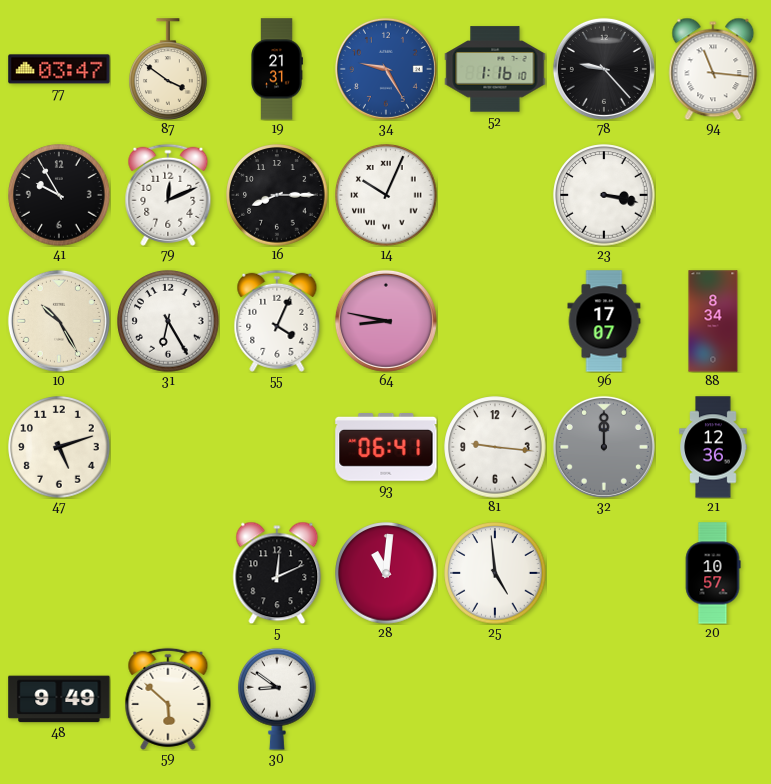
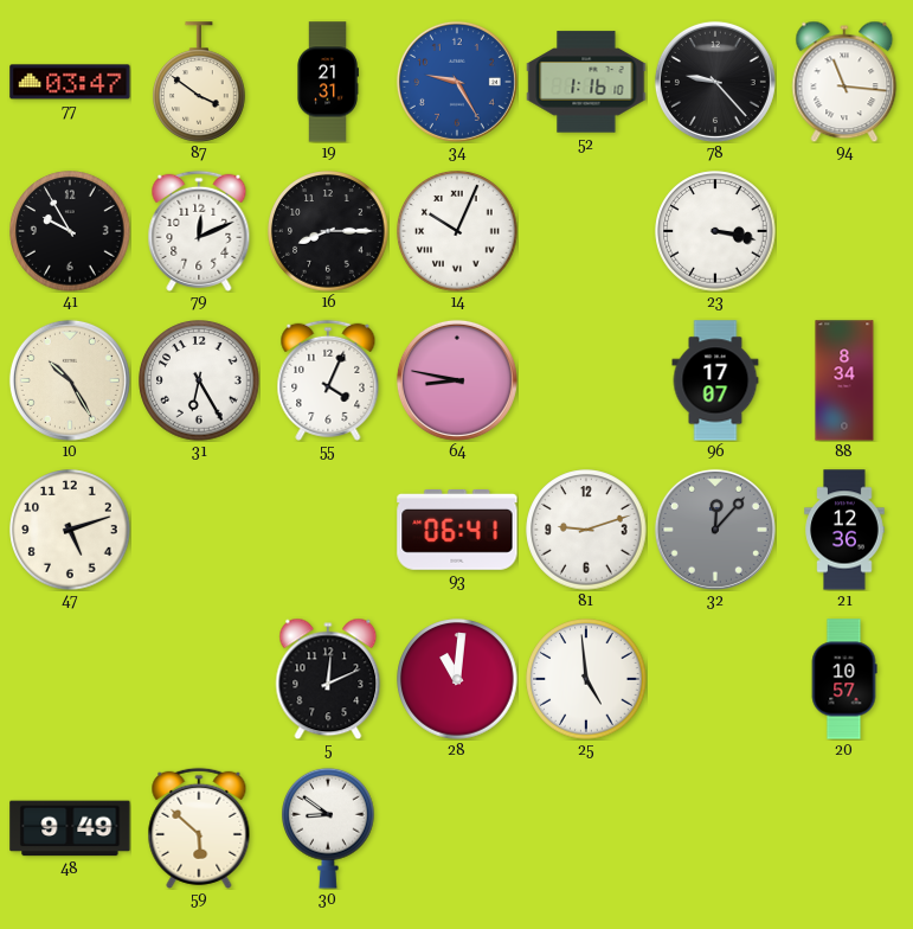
81: 9:16 -> 9:12 (586, 530)
32: 12:00 -> 12:07 (715, 530)
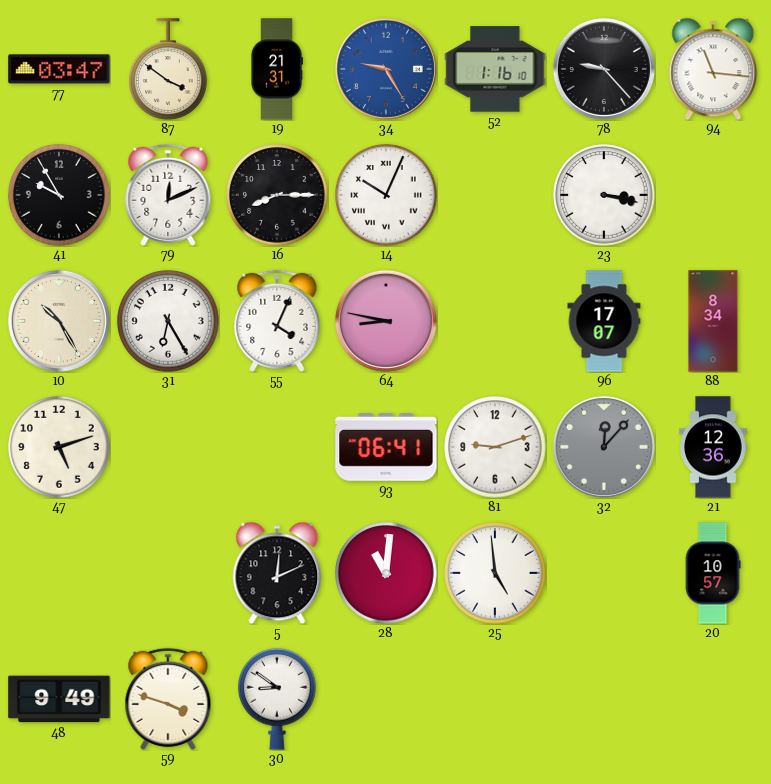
59: 5:52 -> 3:48 (168, 699)
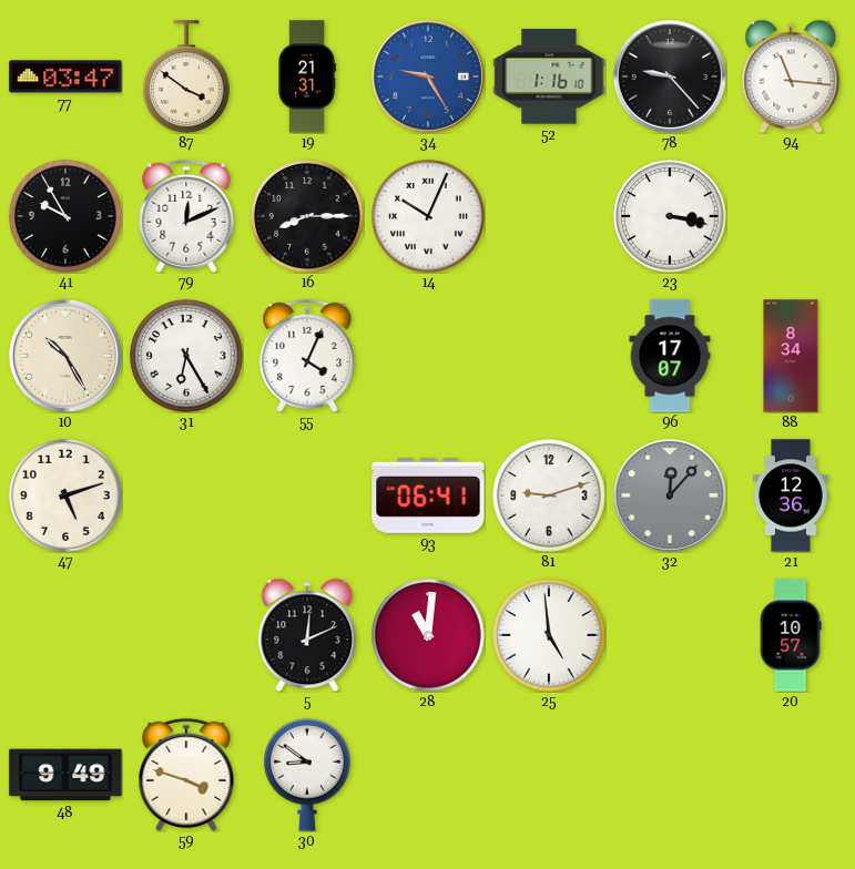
64: 8:47 -> none (386, 321)
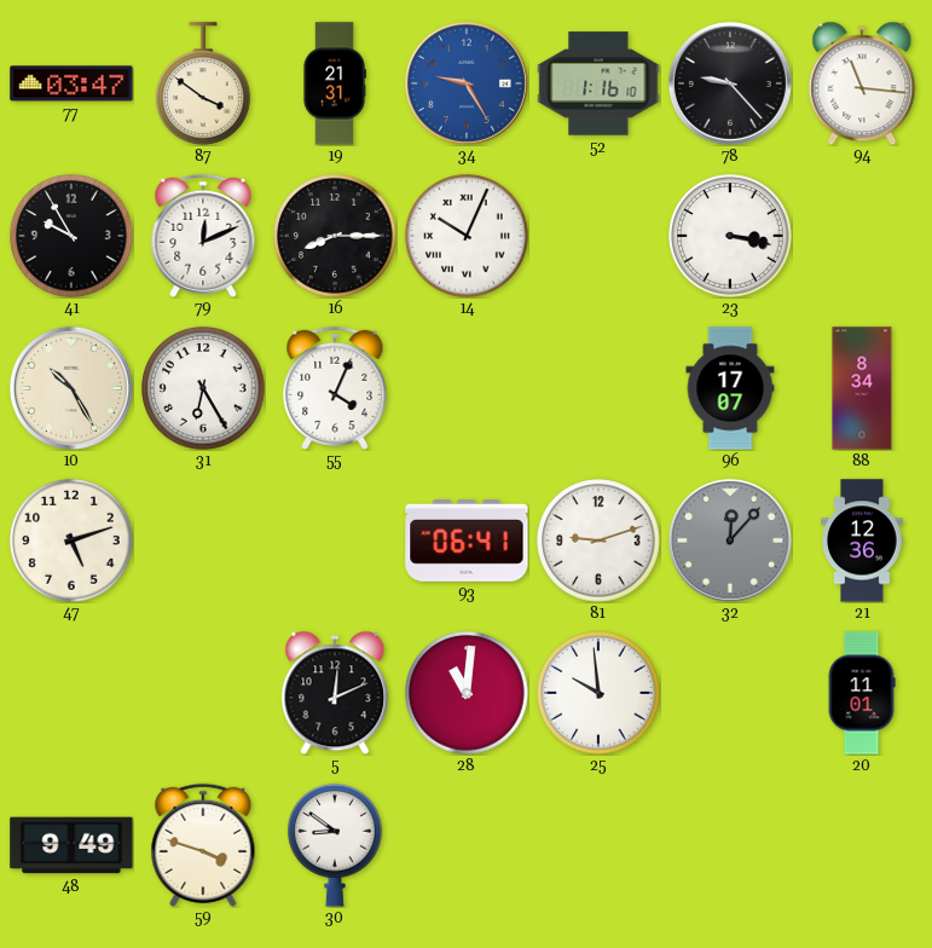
25: 4:59 -> 9:59 (598, 693)
20: 10:57 -> 11:01 (862, 693)
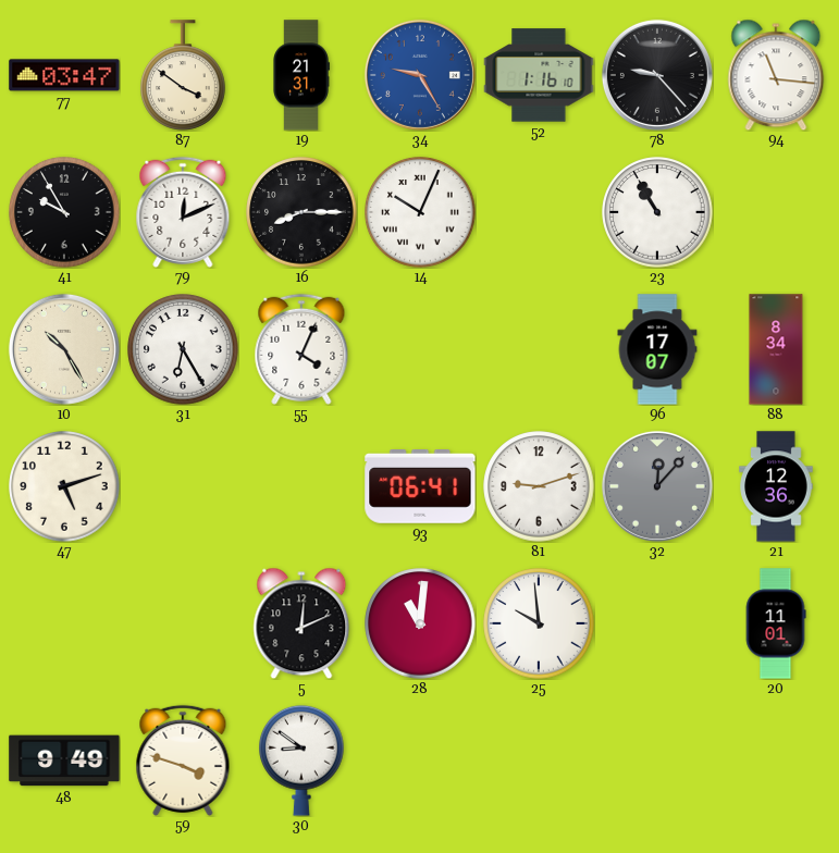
23: 3:17 -> 10:55 (657, 212)
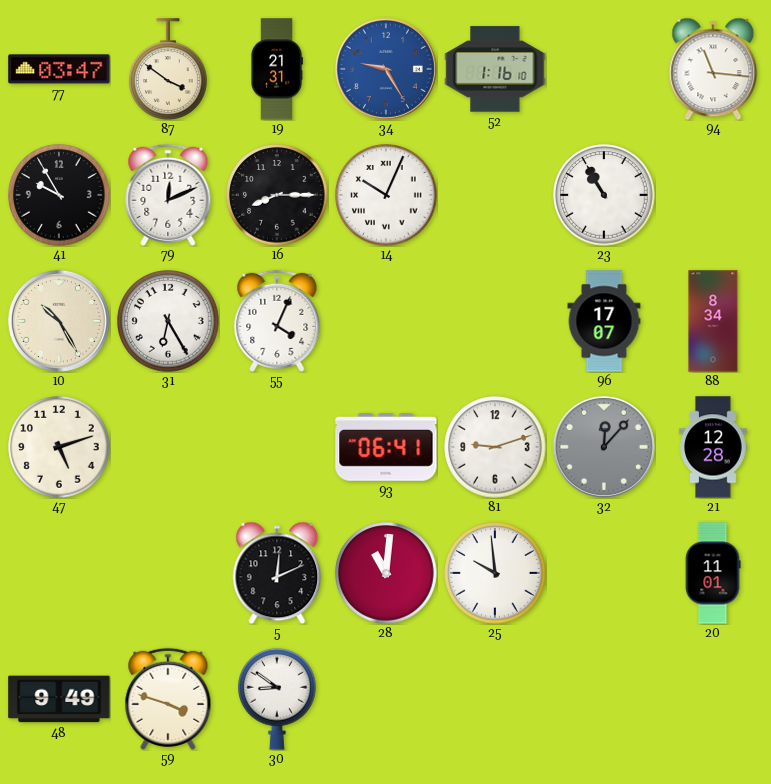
78: 9:23 -> none (657, 75)
21: 12:36 -> 12:28 (713, 447)
